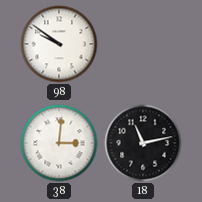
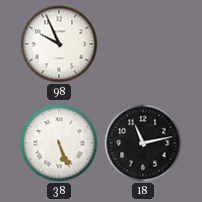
98: 9:51 -> 9:56 (59, 44)
38: 3:01 -> 5:26 (59, 143)
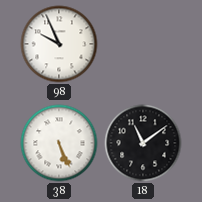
18: 11:13 -> 11:09 (143, 143)
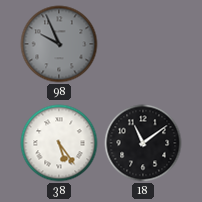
98 dial: white -> grey (59, 44)
38: 5:26 -> 5:24 (59, 143)
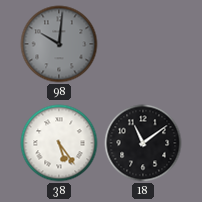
98: 9:56 -> 10:01 (59, 44)
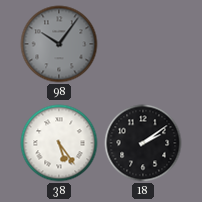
98: 10:01 -> 10:06 (59, 44)
18: 11:09 -> 2:09 (143, 143)
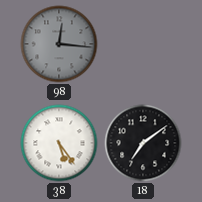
98: 10:06 -> 12:16 (59, 44)
18: 2:09 -> 7:09 (143, 143)
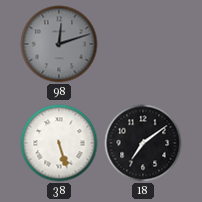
98: 12:16 -> 12:12 (59, 44)
38: 5:24 -> 5:27 (59, 143)
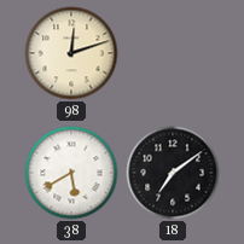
98 dial: grey -> cream (71, 53)
38: 5:27 -> 5:40 (71, 173)
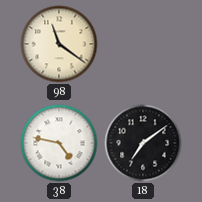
98: 12:12 -> 11:21 (59, 44)
38: 5:40 -> 4:47 (59, 143)
